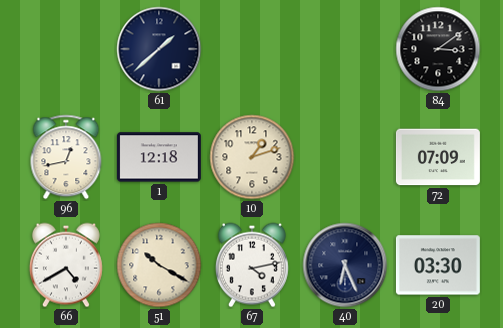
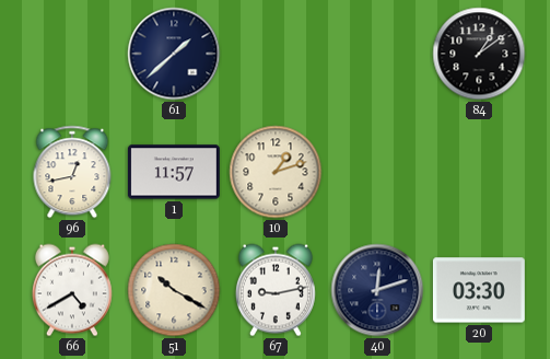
84: 3:09 -> 1:09 (479, 54)
1: 12:18 -> 11:57 (174, 172)
72: 07:09 -> none (438, 157)
67: 4:13 -> 9:13 (276, 290)
40: 6:26 -> 12:12 (377, 290)
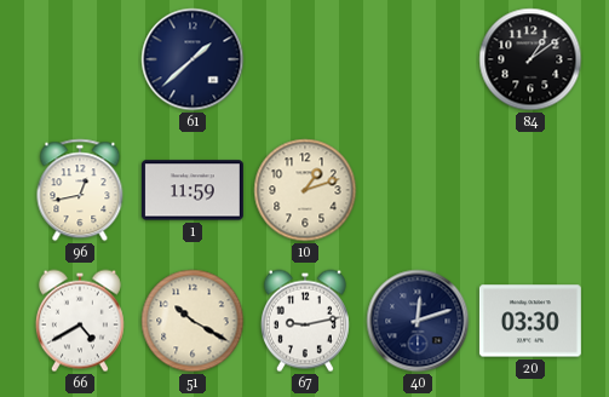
1: 11:57 -> 11:59 (193, 190)
